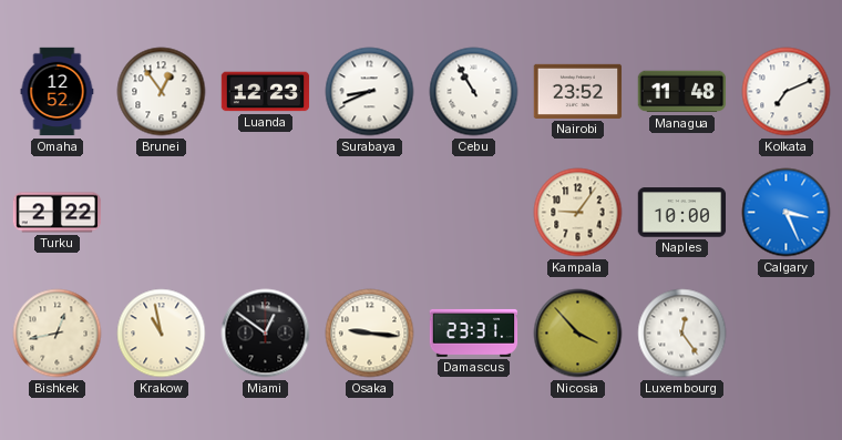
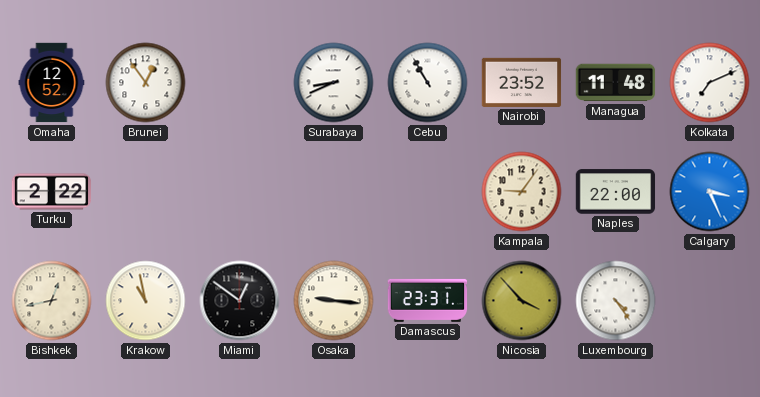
Luanda: 12:23 -> none (266, 92)
Naples: 10:00 -> 22:00 (616, 192)
Luxembourg: 12:24 -> 4:24 (616, 301)
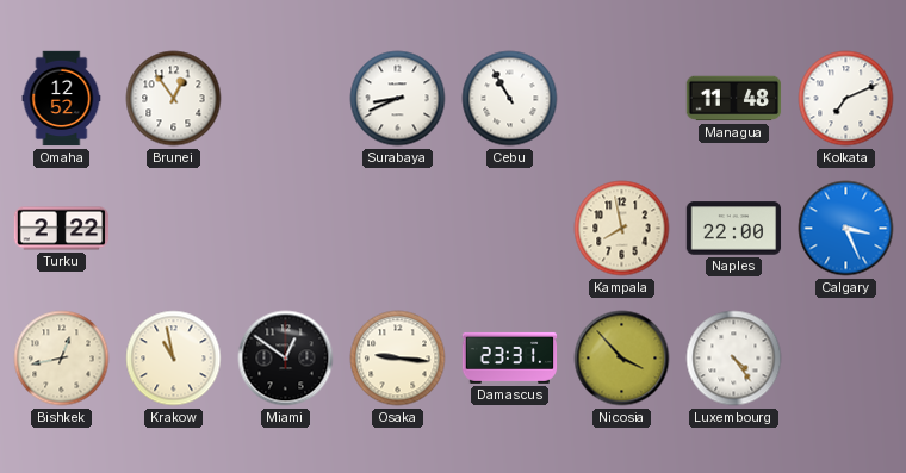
Nairobi: 23:52 -> none (522, 82)
Kampala: 9:06 -> 7:58 (622, 229)
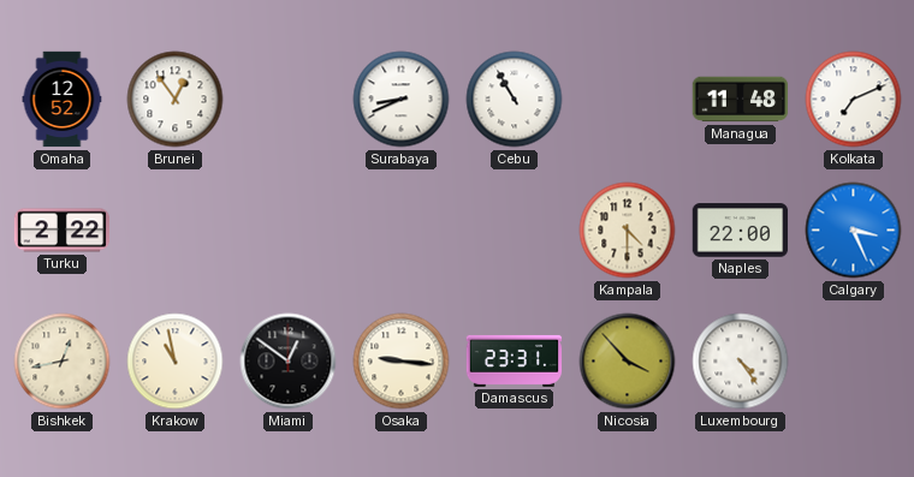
Kampala: 7:58 -> 4:30 (628, 231)
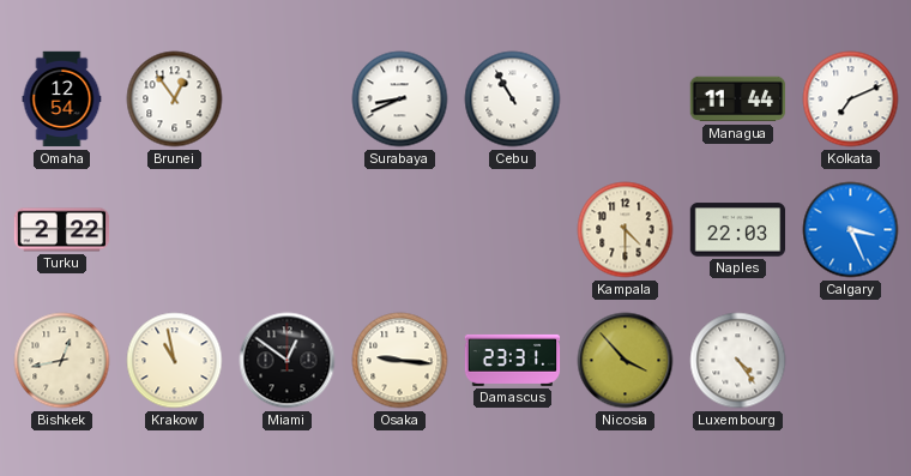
Omaha: 12:52 -> 12:54 (62, 100)
Managua: 11:48 -> 11:44 (738, 100)
Naples: 22:00 -> 22:03 (738, 230)
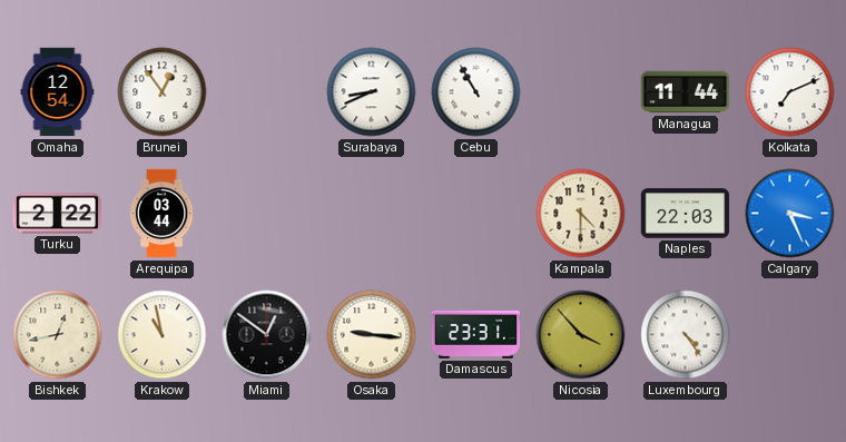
Arequipa: none -> 03:44 (161, 214)
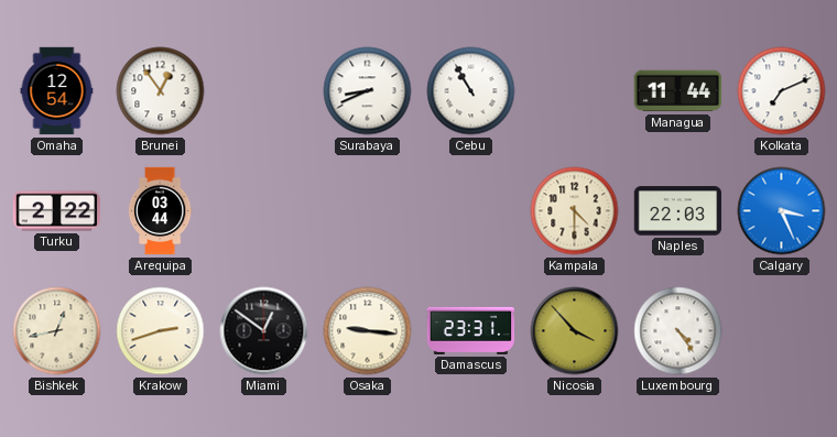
Krakow: 10:58 -> 2:42 (161, 331)
